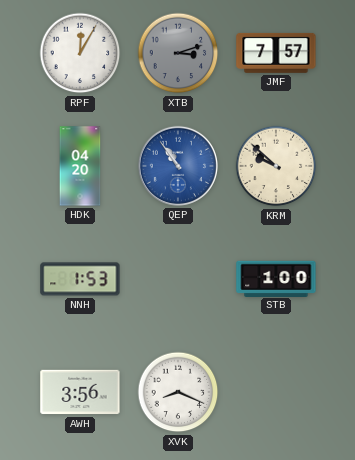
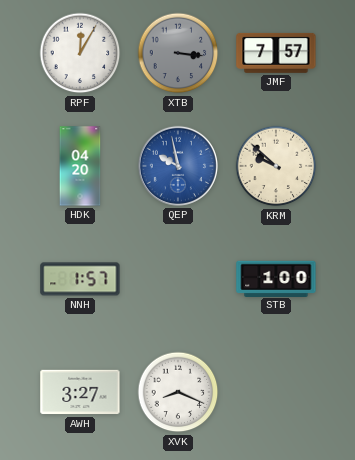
XTB: 3:12 -> 3:16 (178, 53)
QEP: 10:54 -> 9:58 (178, 166)
NNH: 1:53 -> 1:57 (80, 279)
AWH: 3:56 -> 3:27 (80, 392)
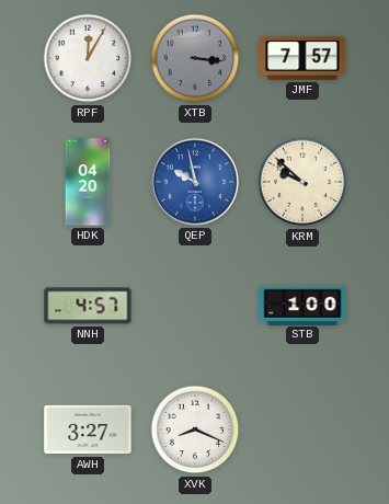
NNH: 1:57 -> 4:57 (88, 306)
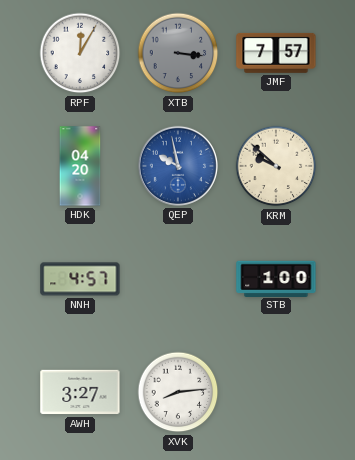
XVK: 8:19 -> 8:14 (178, 392)
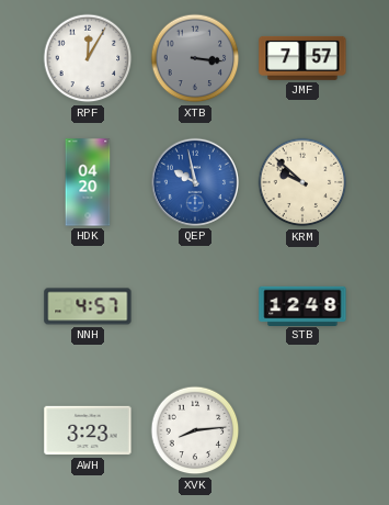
STB: 1:00 -> 12:48 (302, 305)
AWH: 3:27 -> 3:23 (88, 430)
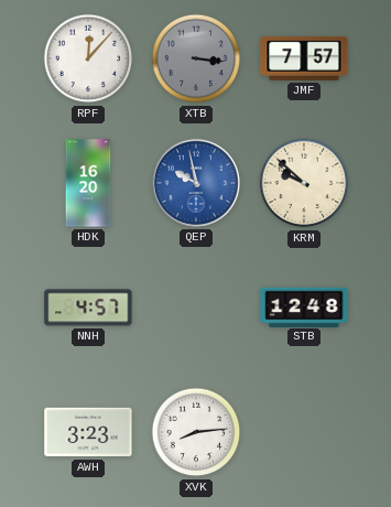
RPF: 12:05 -> 12:07 (88, 58)
HDK: 04:20 -> 16:20 (88, 183)
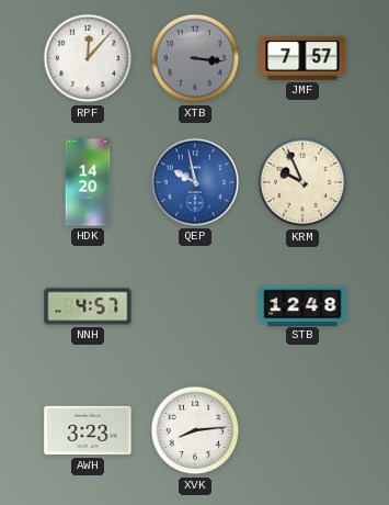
HDK: 16:20 -> 14:20 (88, 182)
KRM: 9:52 -> 9:56 (302, 182)
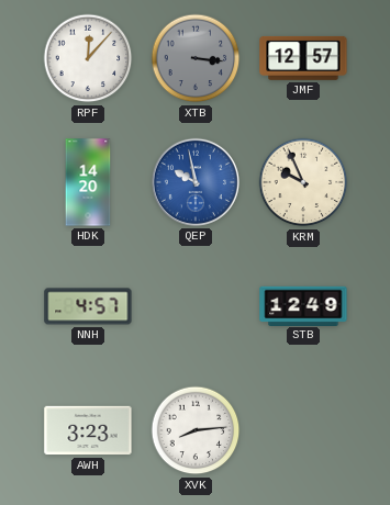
JMF: 7:57 -> 12:57 (303, 58)
STB: 12:48 -> 12:49 (303, 305)
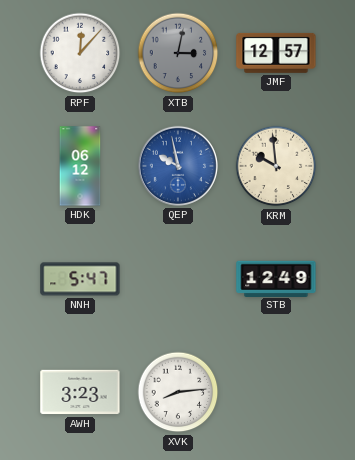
XTB: 3:16 -> 3:02 (178, 53)
HDK: 14:20 -> 06:12 (80, 166)
KRM: 9:56 -> 9:59 (276, 166)
NNH: 4:57 -> 5:47 (80, 279)
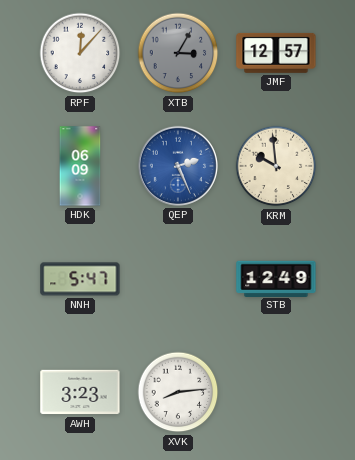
XTB: 3:02 -> 3:05 (178, 53)
HDK: 06:12 -> 06:09 (80, 166)
QEP: 9:58 -> 2:26 (178, 166)
